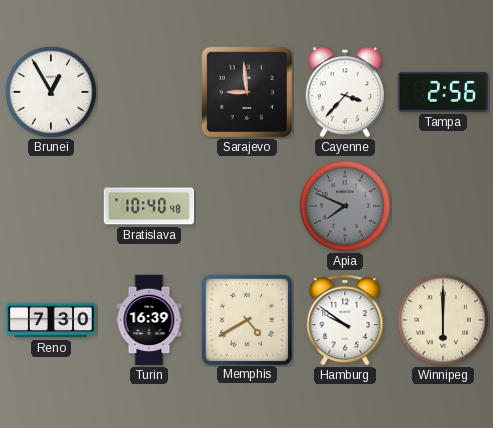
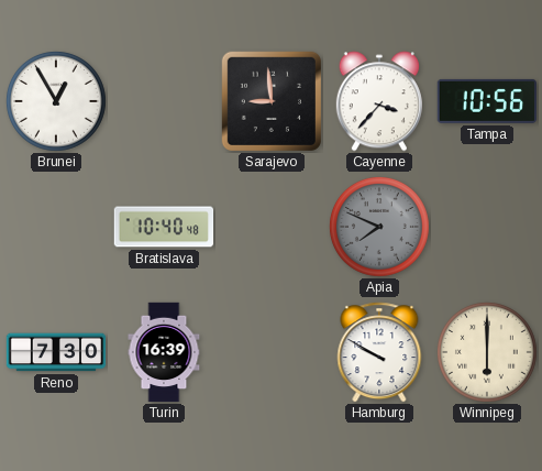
Tampa: 2:56 -> 10:56 (487, 101)
Memphis: 4:40 -> none (246, 319)
Hamburg: 9:51 -> 9:50 (379, 352)
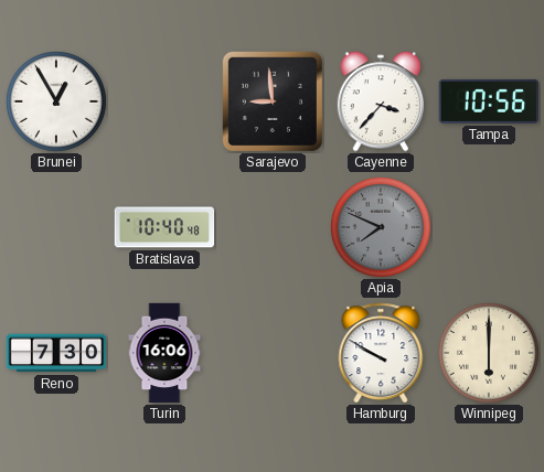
Turin: 16:39 -> 16:06 (164, 353)
